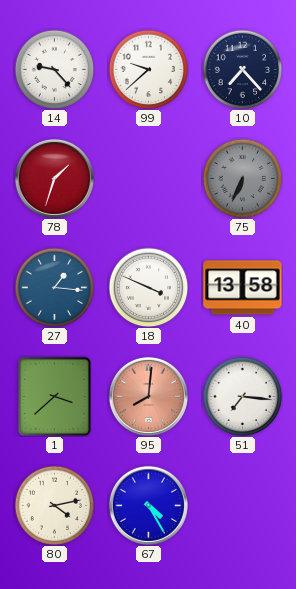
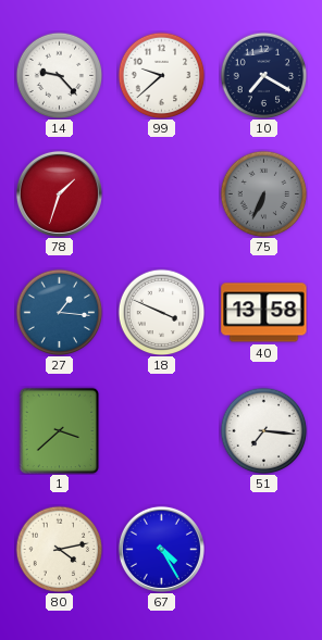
10: 7:23 -> 7:20 (263, 75)
95: 8:01 -> none (148, 396)
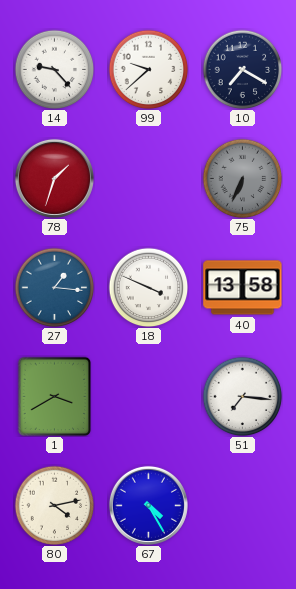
1: 3:38 -> 3:40 (55, 396)
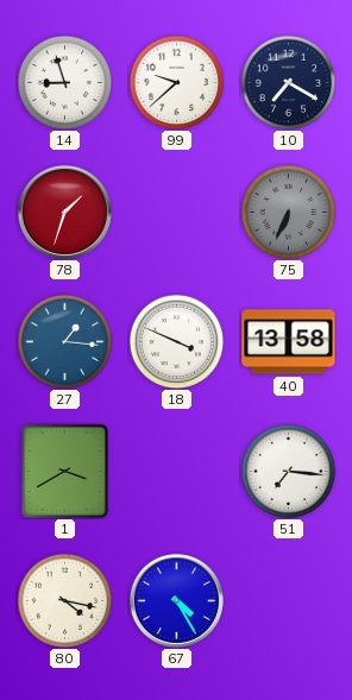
14: 9:23 -> 8:57 (64, 82)
80: 4:13 -> 4:17 (64, 600)
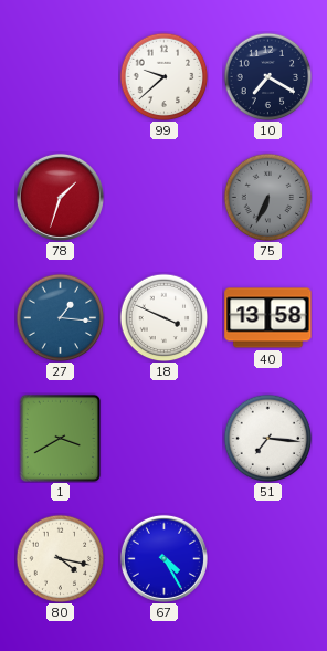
14: 8:57 -> none (64, 82)
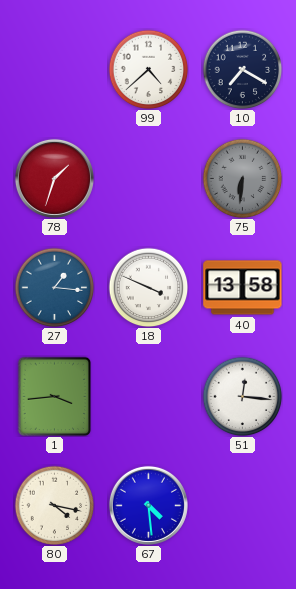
99: 9:38 -> 4:38 (148, 69)
75: 6:34 -> 6:31 (242, 178)
1: 3:40 -> 3:44 (55, 396)
51: 7:16 -> 12:16 (242, 396)
67: 4:25 -> 4:29 (148, 505)
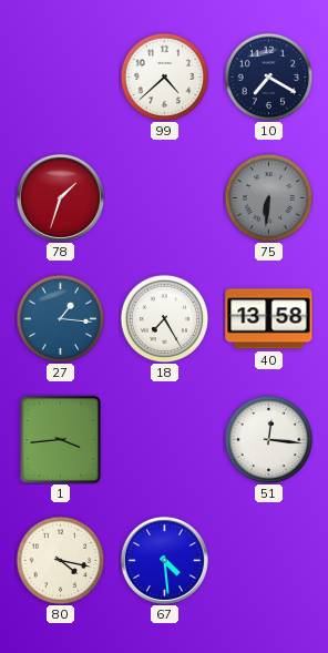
18: 3:49 -> 7:25 (164, 318)
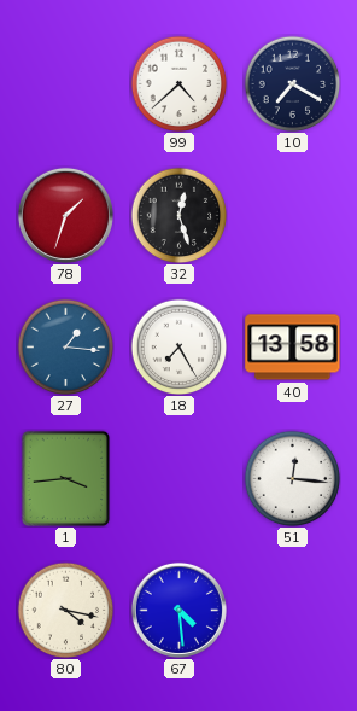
32: none -> 12:27 (178, 215)
75: 6:31 -> none (268, 197)
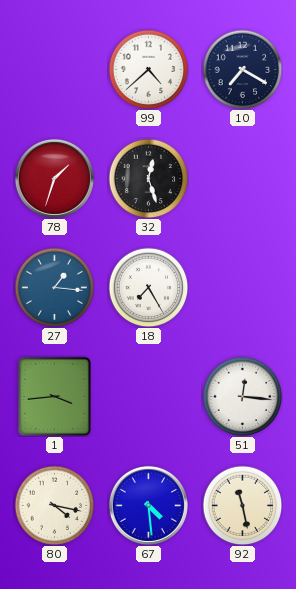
40: 13:58 -> none (293, 348)
92: none -> 11:28 (242, 505)
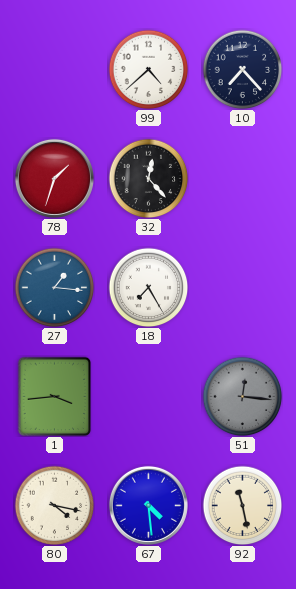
10: 7:20 -> 7:23 (242, 69)
32: 12:27 -> 12:23 (148, 178)
51 dial: white -> grey (242, 396)
